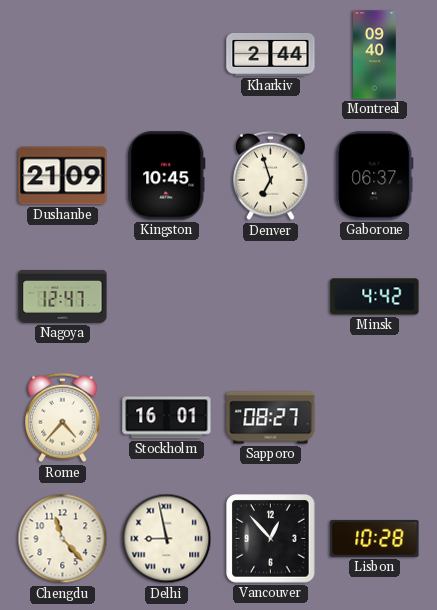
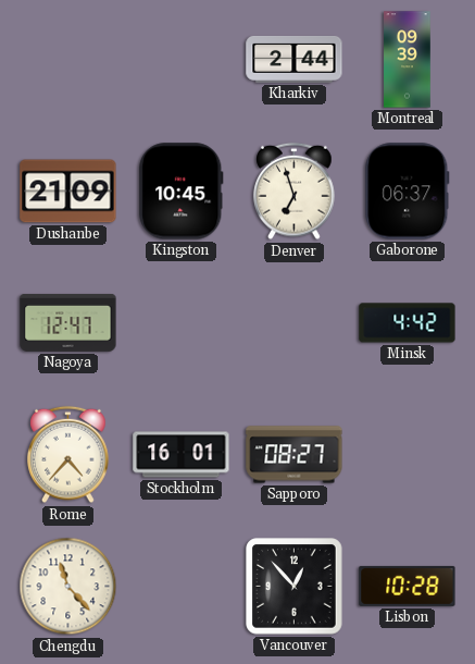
Montreal: 09:40 -> 09:39 (408, 60)
Delhi: 8:58 -> none (167, 539)
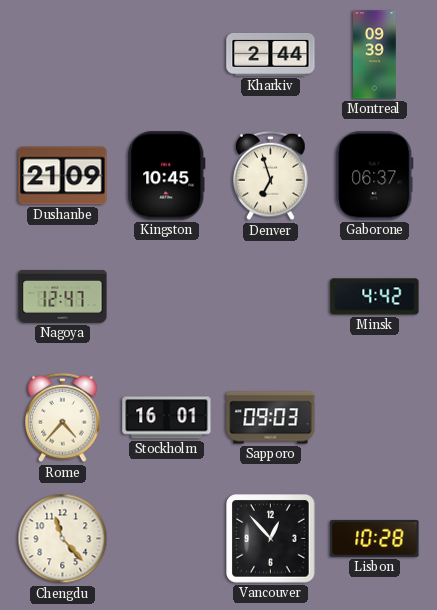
Sapporo: 08:27 -> 09:03 (271, 418)
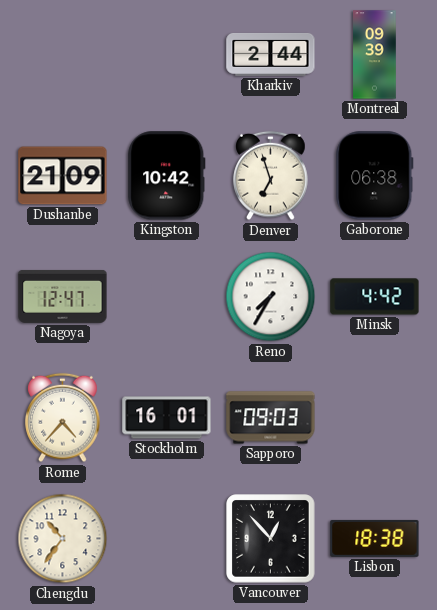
Kingston: 10:45 -> 10:42 (167, 176)
Gaborone: 06:37 -> 06:38 (375, 176)
Reno: none -> 7:35 (271, 297)
Chengdu: 11:23 -> 10:36 (63, 539)
Lisbon: 10:28 -> 18:38 (375, 538)
